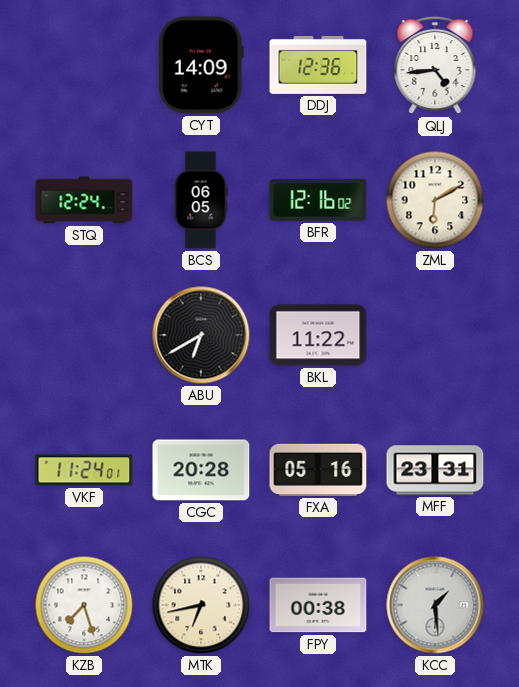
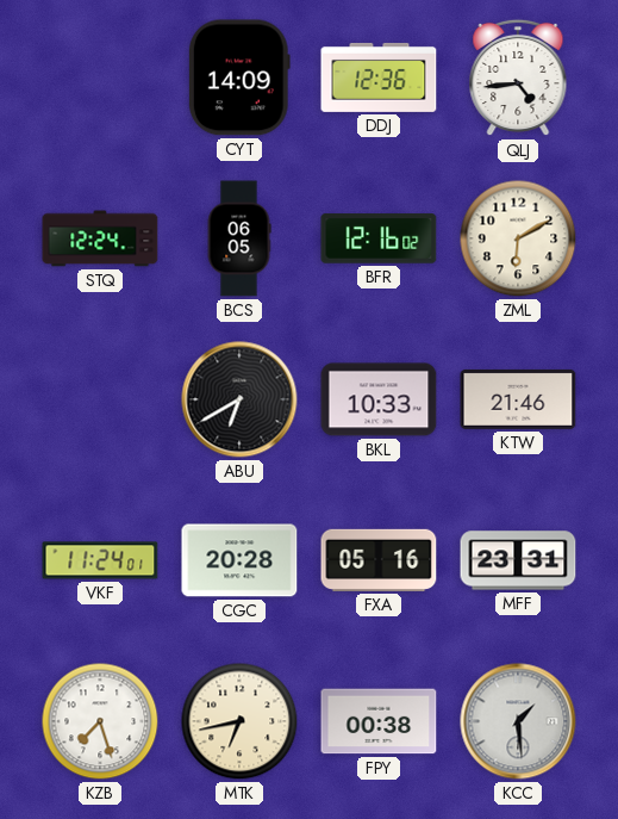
BKL: 11:22 -> 10:33 (379, 399)
KTW: none -> 21:46 (518, 399)
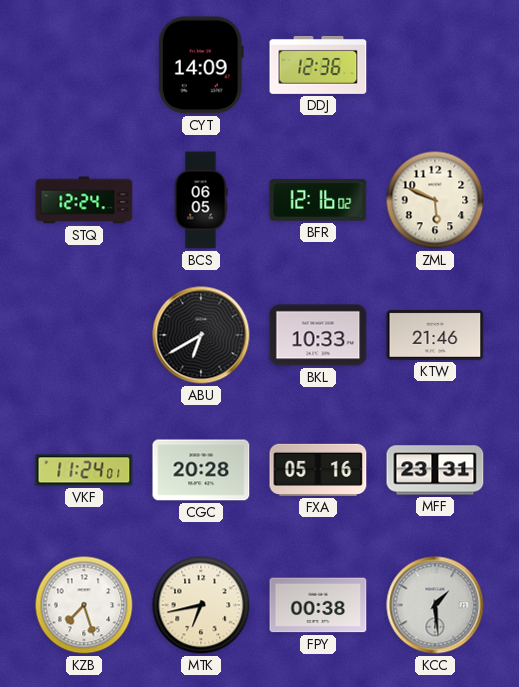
QLJ: 4:44 -> none (518, 77)
ZML: 6:10 -> 5:49 (435, 200)
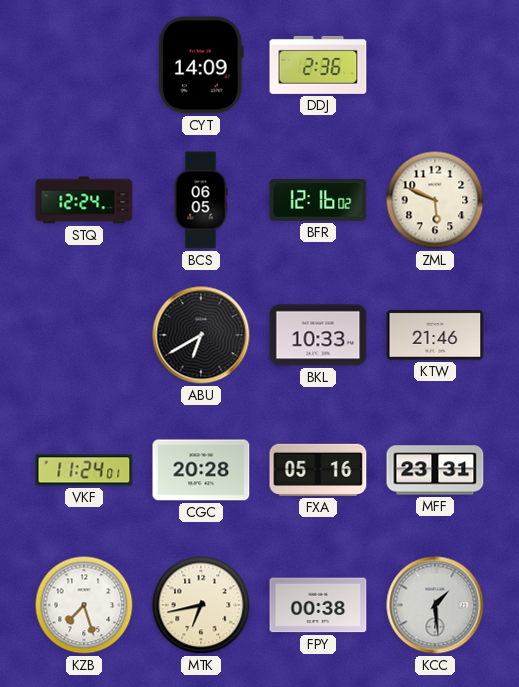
DDJ: 12:36 -> 2:36 (318, 65)
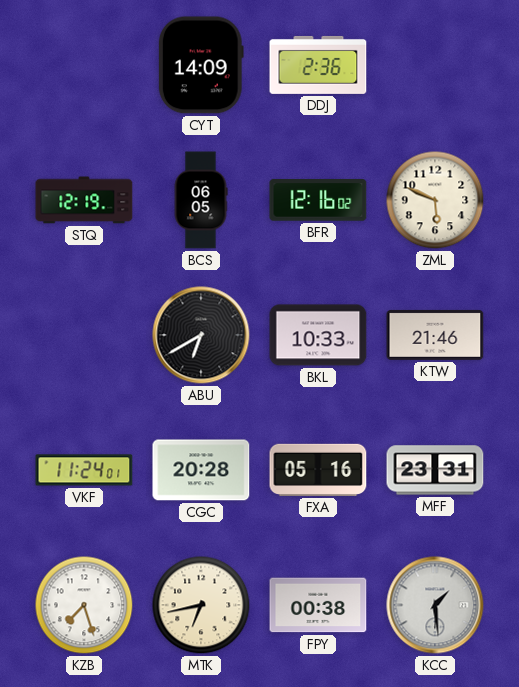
STQ: 12:24 -> 12:19 (84, 200)
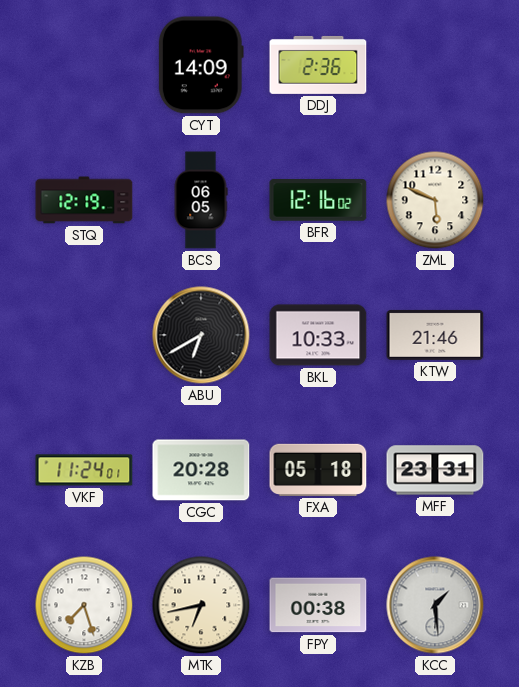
FXA: 05:16 -> 05:18 (318, 470)
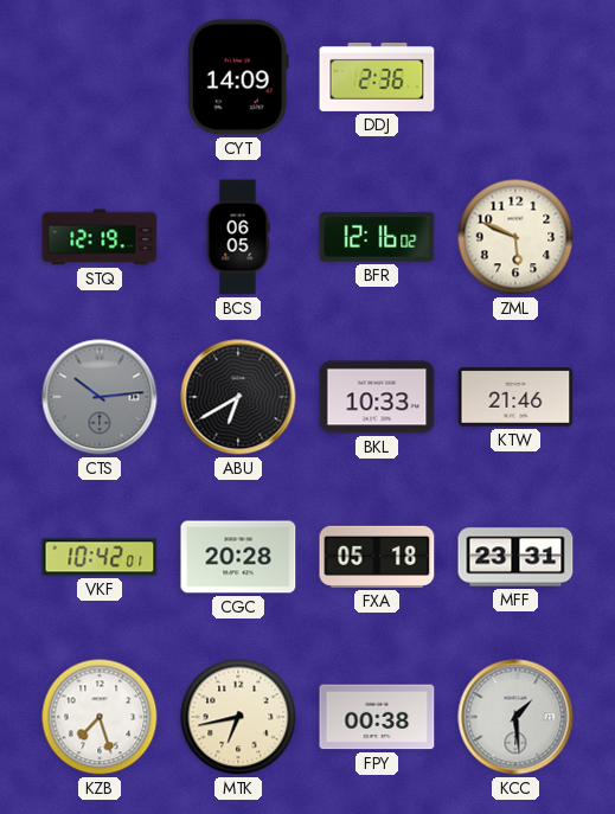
CTS: none -> 10:14 (100, 397)
VKF: 11:24 -> 10:42 (100, 557)
